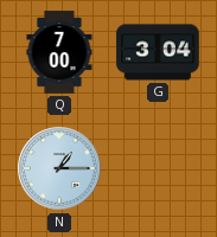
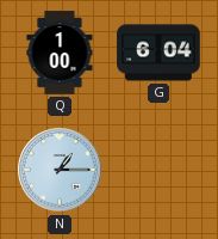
Q: 7:00 -> 1:00 (60, 53)
G: 3:04 -> 6:04 (158, 53)
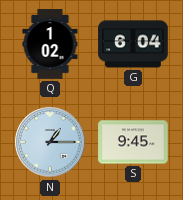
Q: 1:00 -> 1:02 (50, 44)
S: none -> 9:45 (133, 142)
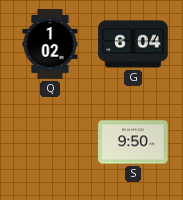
N: 1:15 -> none (50, 142)
S: 9:45 -> 9:50 (133, 142)
